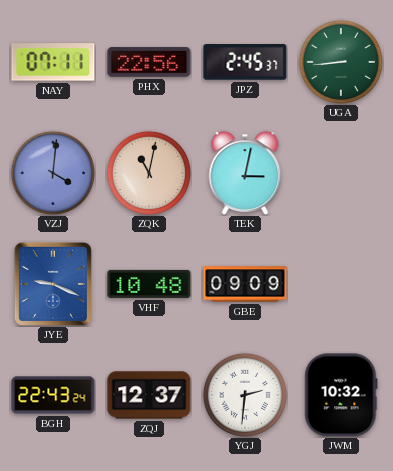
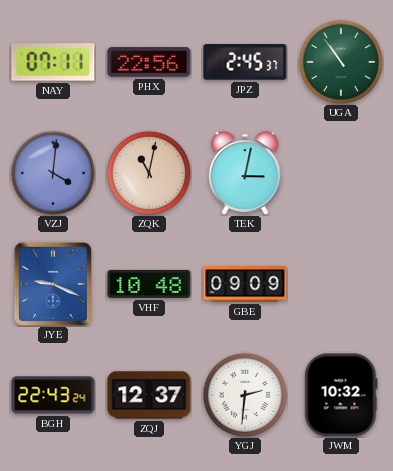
UGA: 8:44 -> 10:54 (341, 62)
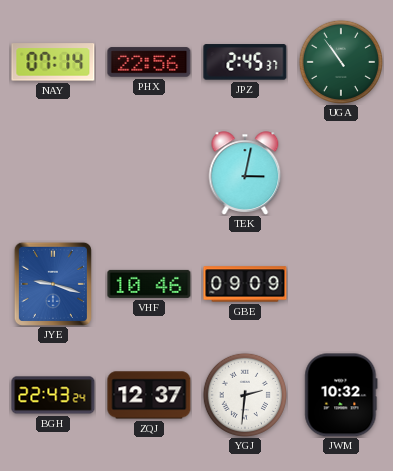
NAY: 07:11 -> 07:14 (53, 62)
VZJ: 4:01 -> none (53, 173)
ZQK: 11:02 -> none (149, 173)
JYE: 9:19 -> 9:18 (53, 284)
VHF: 10:48 -> 10:46 (149, 284)
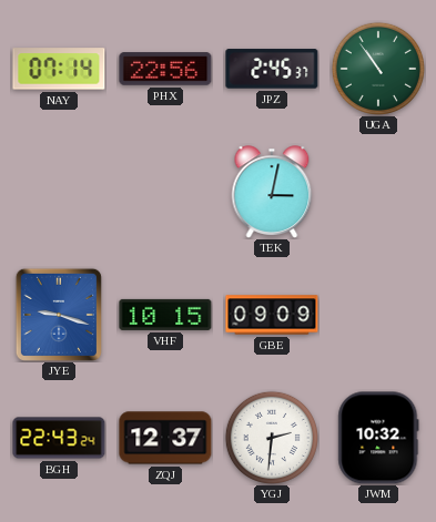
VHF: 10:46 -> 10:15 (165, 315)
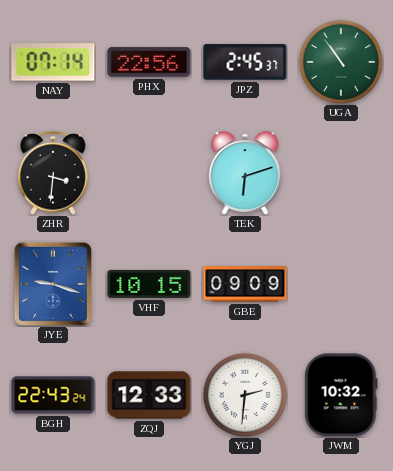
ZHR: none -> 3:31 (54, 173)
TEK: 3:02 -> 6:12 (245, 173)
ZQJ: 12:37 -> 12:33 (149, 395)
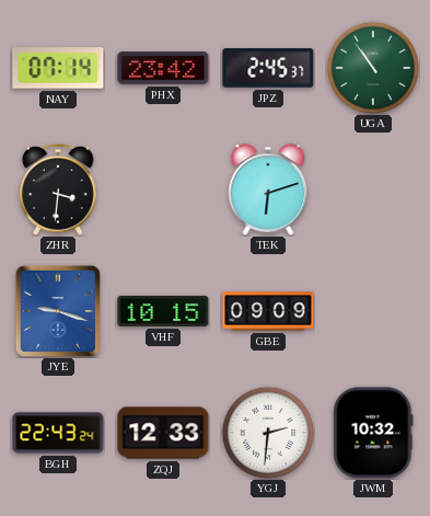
PHX: 22:56 -> 23:42 (163, 68)
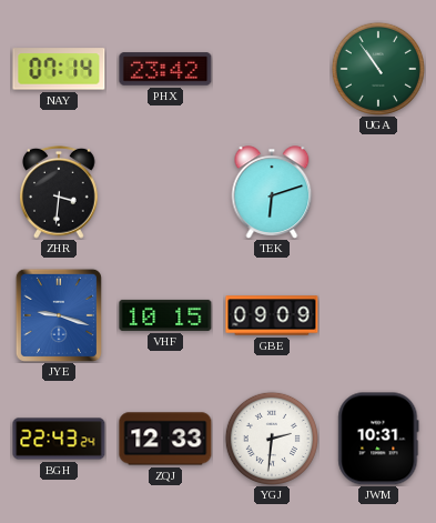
JPZ: 2:45 -> none (268, 68)
JWM: 10:32 -> 10:31 (378, 439)
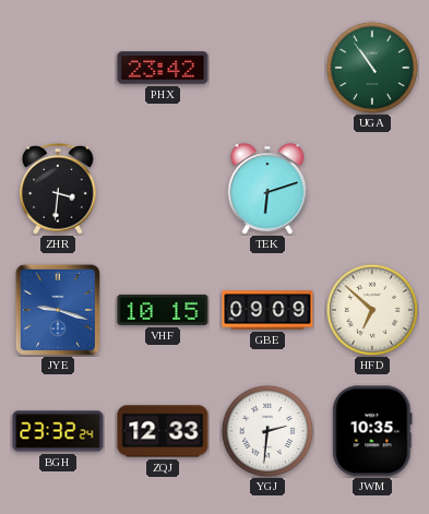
NAY: 07:14 -> none (59, 69)
HFD: none -> 6:52 (372, 310)
BGH: 22:43 -> 23:32 (58, 431)
JWM: 10:31 -> 10:35 (372, 431)
